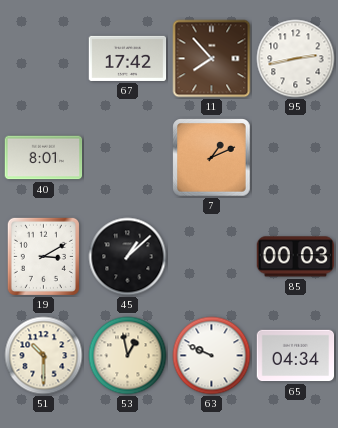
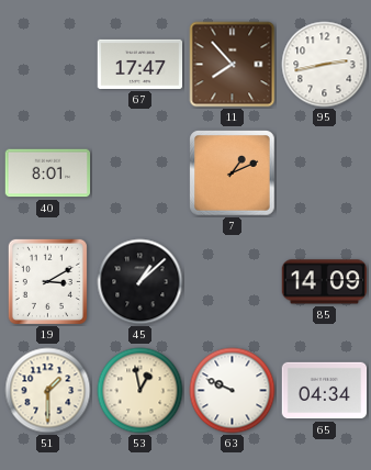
67: 17:42 -> 17:47 (140, 64)
85: 00:03 -> 14:09 (324, 282)
51: 10:30 -> 1:30 (48, 391)
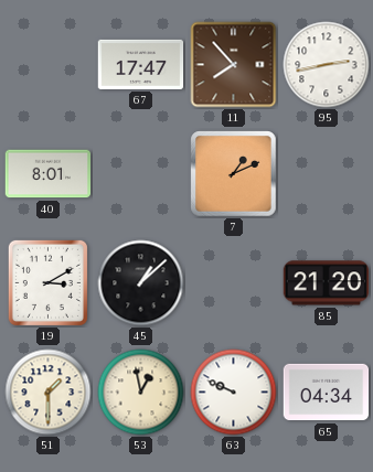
85: 14:09 -> 21:20 (326, 283)
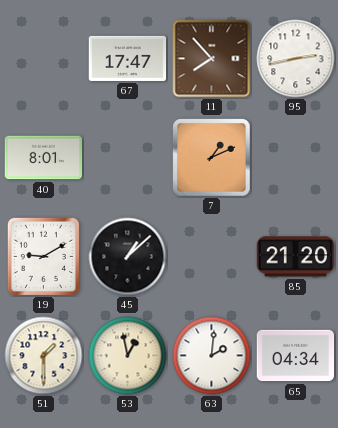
19: 3:10 -> 9:10 (43, 256)
63: 9:49 -> 2:01 (212, 356)
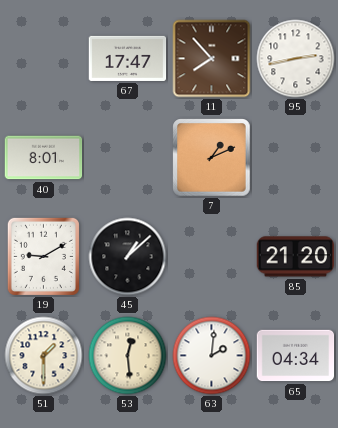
53: 12:58 -> 12:29 (128, 356)
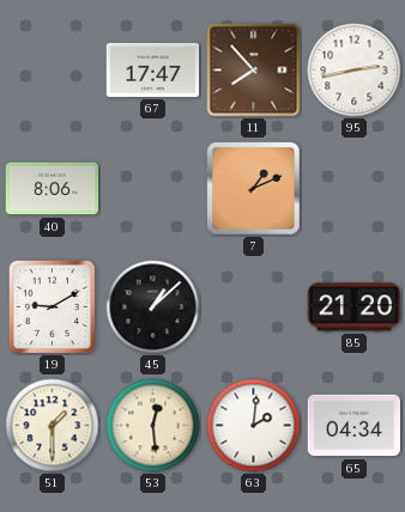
40: 8:01 -> 8:06 (53, 189)
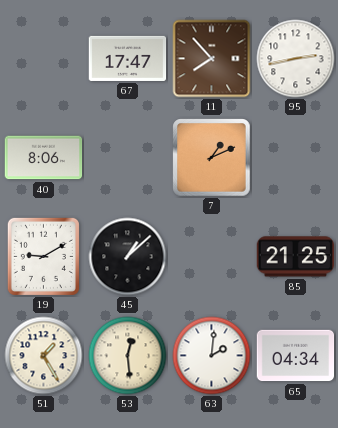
85: 21:20 -> 21:25 (295, 257)
51: 1:30 -> 1:25 (44, 356)
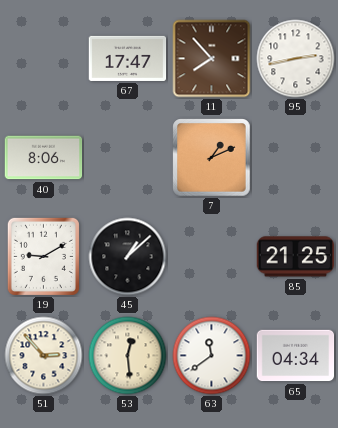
51: 1:25 -> 2:53 (44, 356)
63: 2:01 -> 11:39 (212, 356)
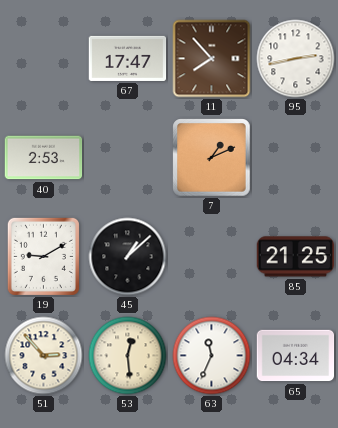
40: 8:06 -> 2:53 (44, 158)
63: 11:39 -> 11:34 (212, 356)
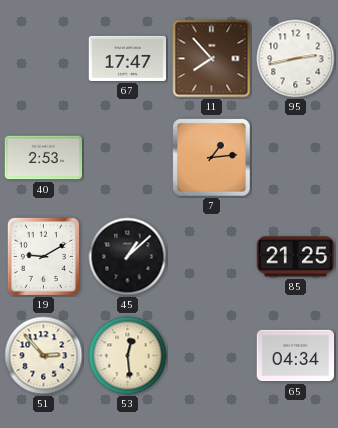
7: 1:11 -> 1:14 (212, 158)
63: 11:34 -> none (212, 356)
